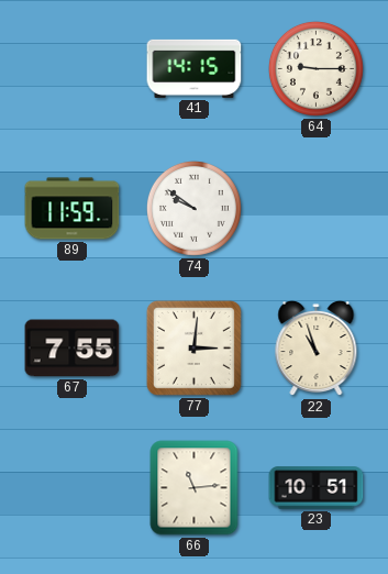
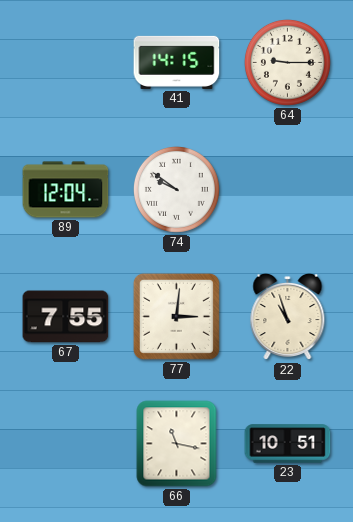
89: 11:59 -> 12:04 (66, 190)
66: 11:14 -> 11:17 (177, 444)
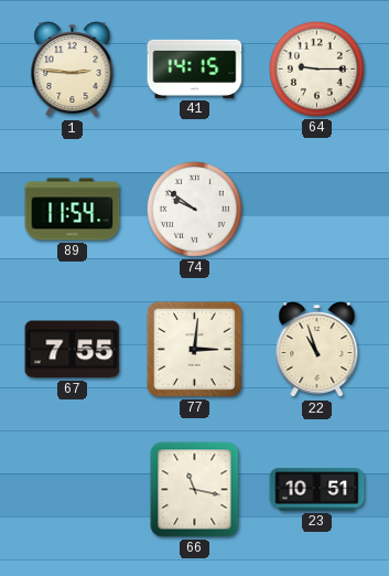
1: none -> 2:46 (73, 70)
89: 12:04 -> 11:54 (73, 210)
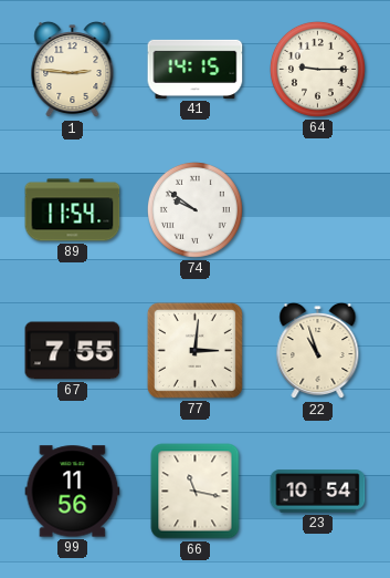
99: none -> 11:56 (73, 492)
23: 10:51 -> 10:54 (318, 492)
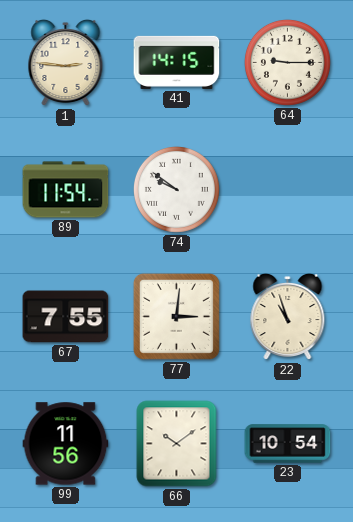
66: 11:17 -> 10:09 (177, 444)
